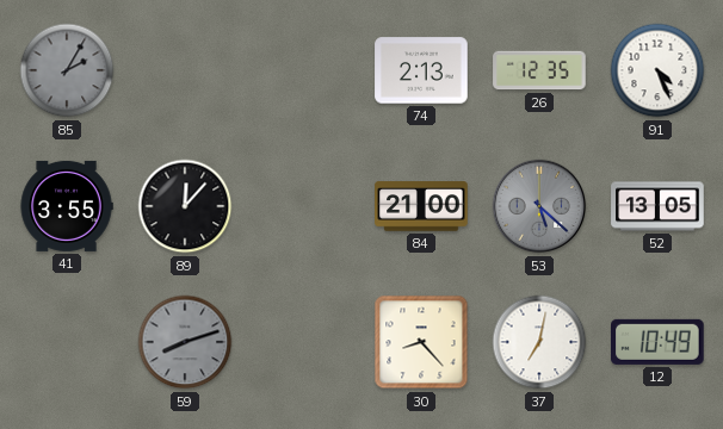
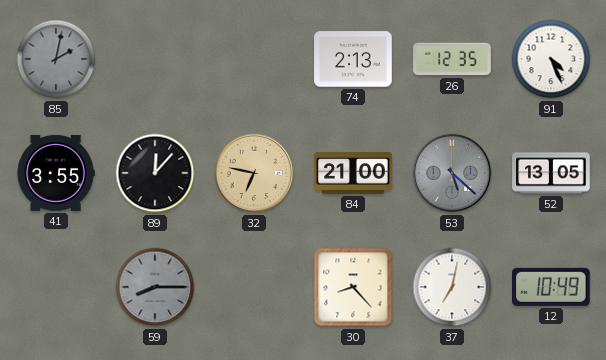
85: 2:05 -> 2:02 (56, 59)
32: none -> 6:47 (254, 173)
59: 8:12 -> 8:15 (155, 287)
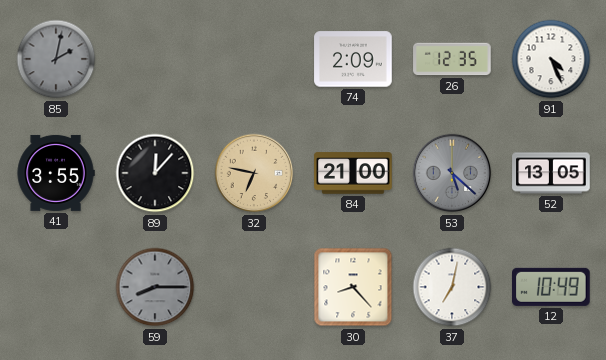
74: 2:13 -> 2:09 (353, 59)
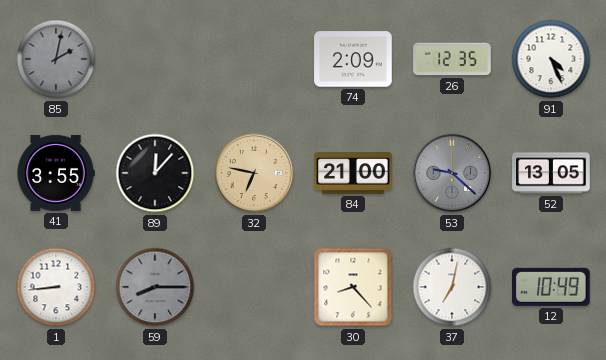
53: 5:22 -> 9:22 (452, 173)
1: none -> 8:44 (56, 287)
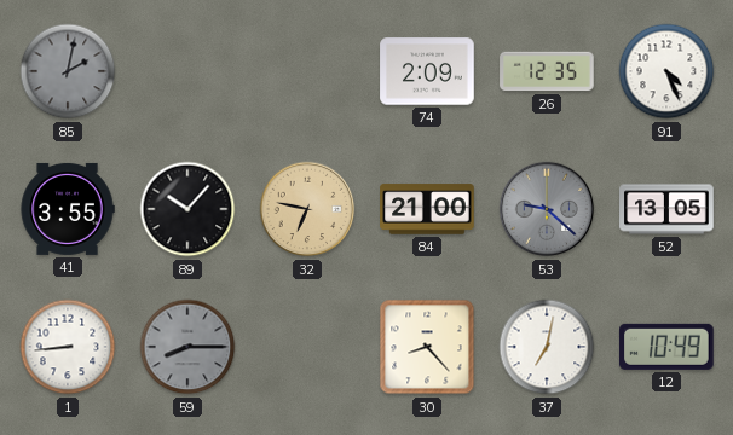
89: 12:07 -> 10:07 (187, 209)
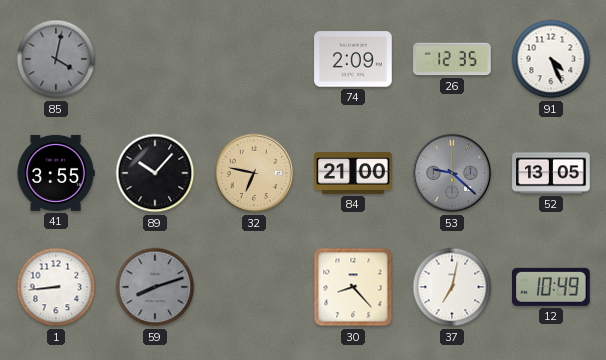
85: 2:02 -> 4:02 (56, 59)
59: 8:15 -> 8:12 (155, 287)
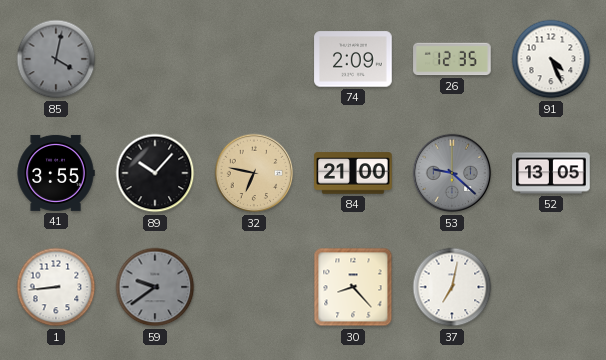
59: 8:12 -> 9:39 (155, 287)
12: 10:49 -> none (552, 287)
